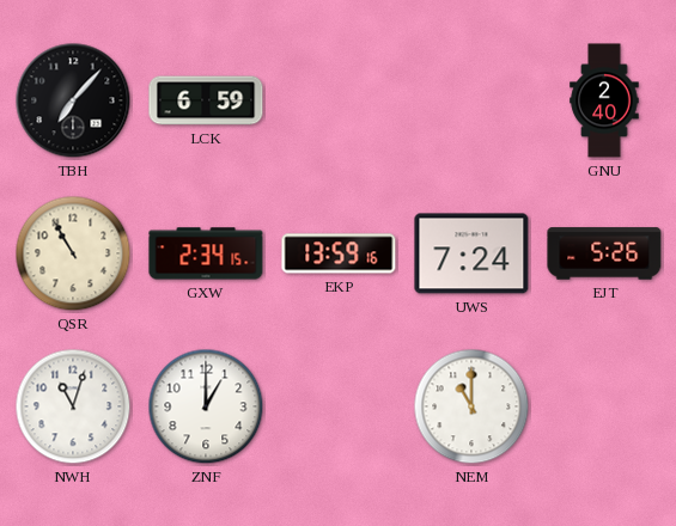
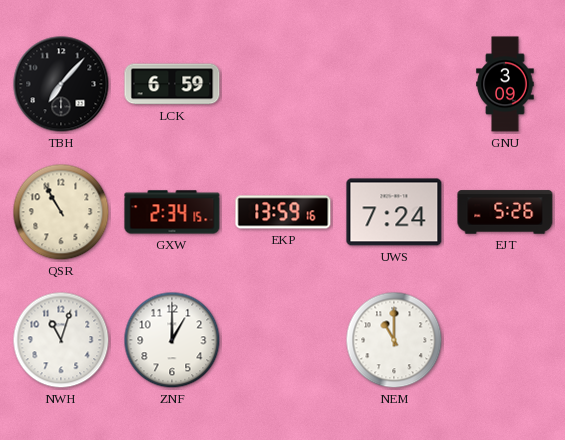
GNU: 2:40 -> 3:09 (505, 84)
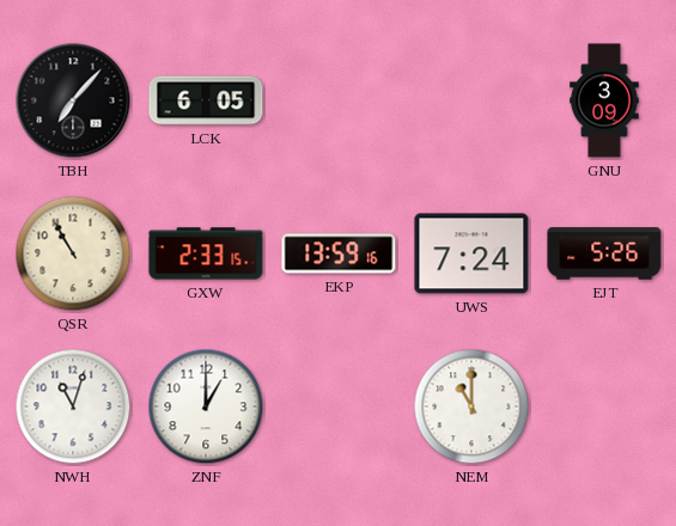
LCK: 6:59 -> 6:05 (206, 100)
GXW: 2:34 -> 2:33 (206, 253)
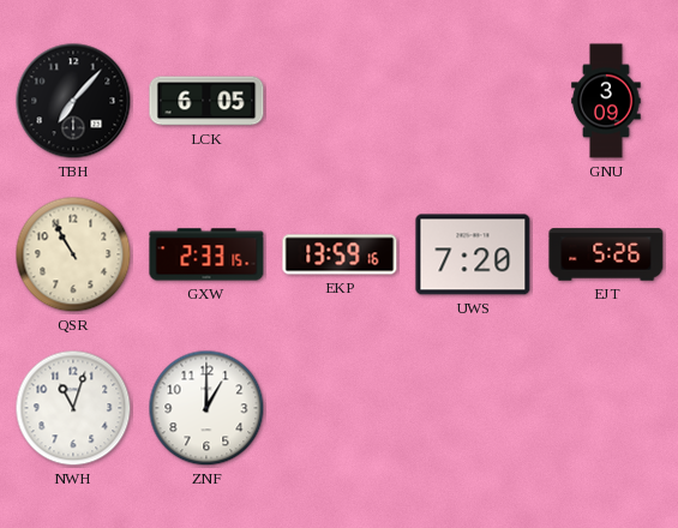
UWS: 7:24 -> 7:20 (473, 254)
NEM: 11:00 -> none (471, 406)
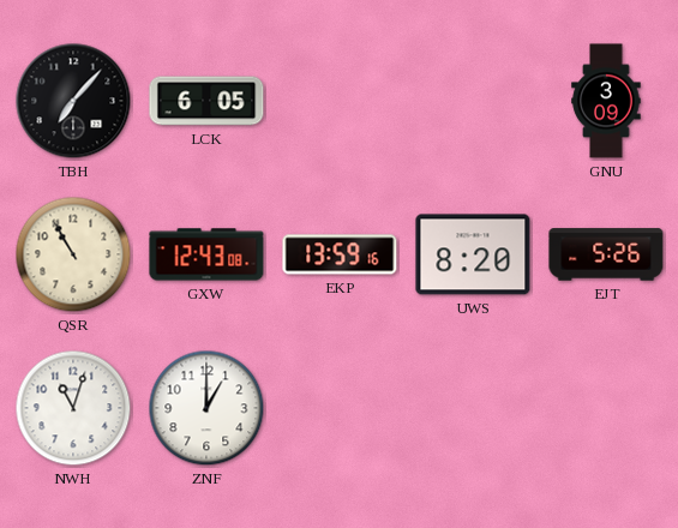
GXW: 2:33 -> 12:43 (206, 254)
UWS: 7:20 -> 8:20 (473, 254)
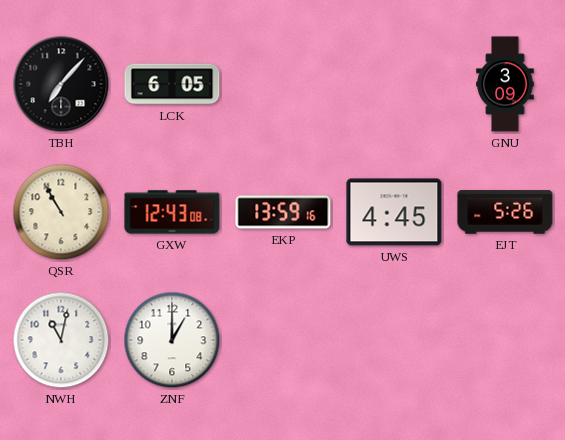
UWS: 8:20 -> 4:45 (394, 212)
NWH: 11:03 -> 11:02 (61, 340)
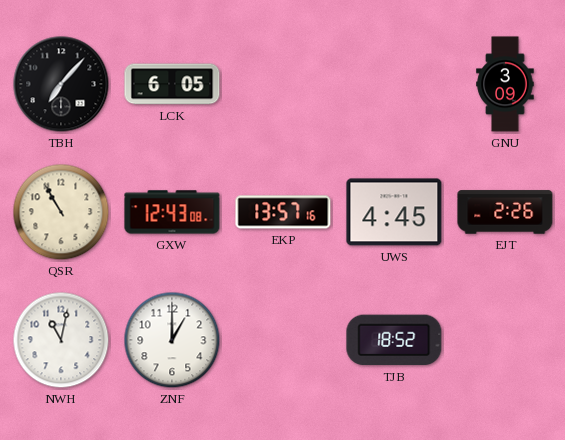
EKP: 13:59 -> 13:57 (283, 212)
EJT: 5:26 -> 2:26 (505, 212)
TJB: none -> 18:52 (394, 340)
